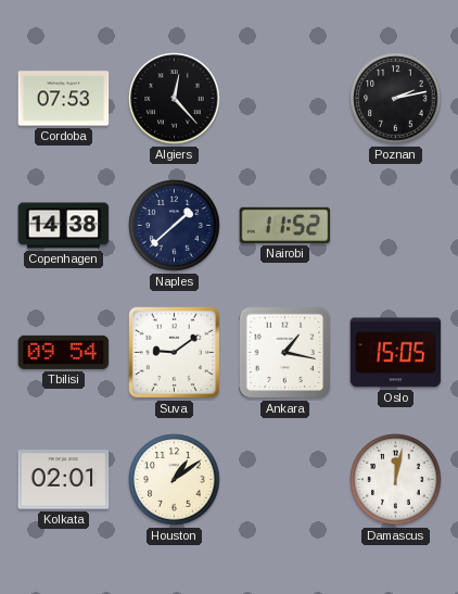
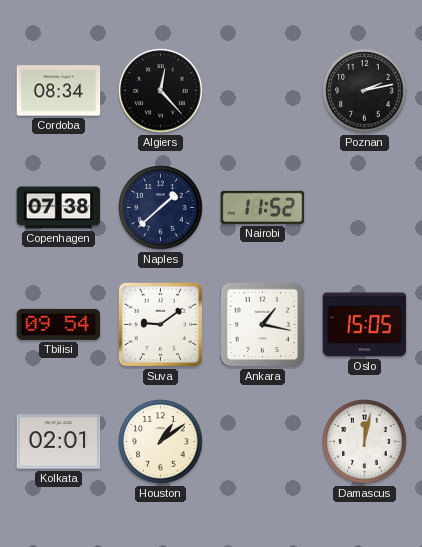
Cordoba: 07:53 -> 08:34 (59, 91)
Copenhagen: 14:38 -> 07:38 (59, 208)
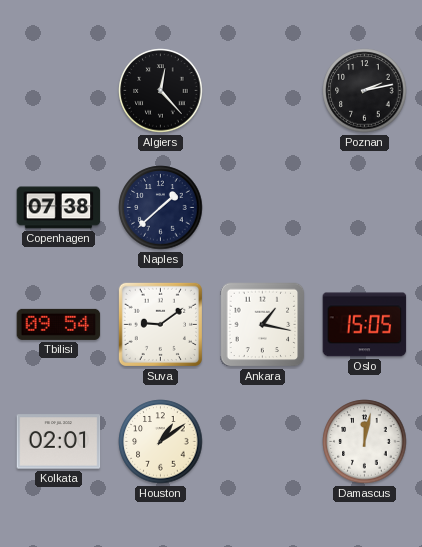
Cordoba: 08:34 -> none (59, 91)
Nairobi: 11:52 -> none (263, 207)
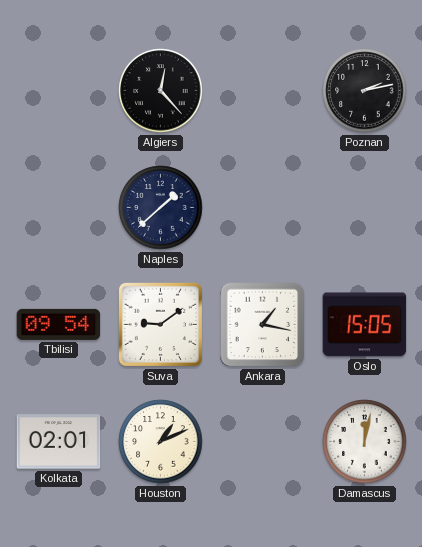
Copenhagen: 07:38 -> none (59, 208)
Houston: 1:09 -> 1:11 (161, 442)
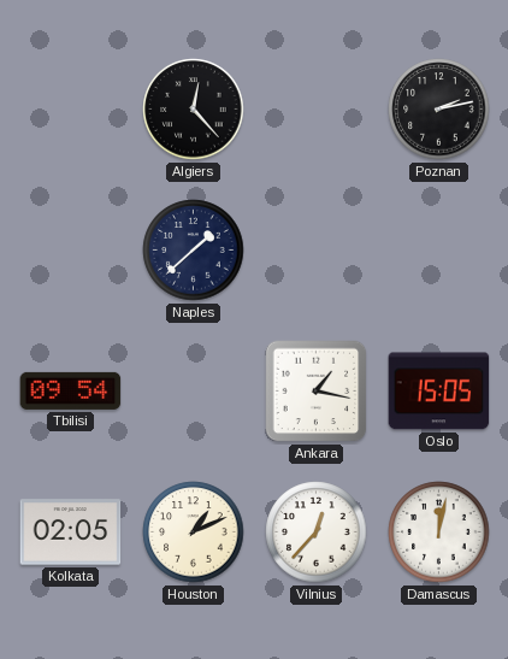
Suva: 9:09 -> none (160, 324)
Kolkata: 02:01 -> 02:05 (71, 533)
Vilnius: none -> 12:37 (317, 533)
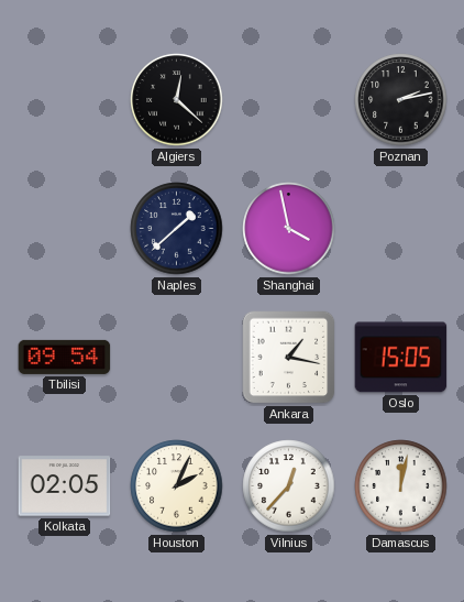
Algiers: 12:23 -> 12:22 (177, 100)
Shanghai: none -> 3:58 (289, 229)
Houston: 1:11 -> 2:04 (177, 486)
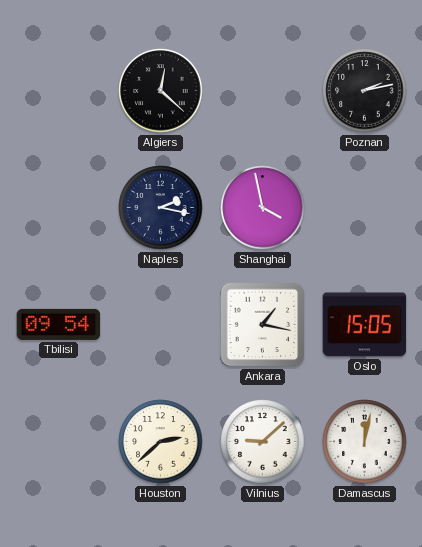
Naples: 1:38 -> 2:17 (161, 208)
Kolkata: 02:05 -> none (65, 486)
Houston: 2:04 -> 2:38 (161, 442)
Vilnius: 12:37 -> 9:08 (263, 442)
